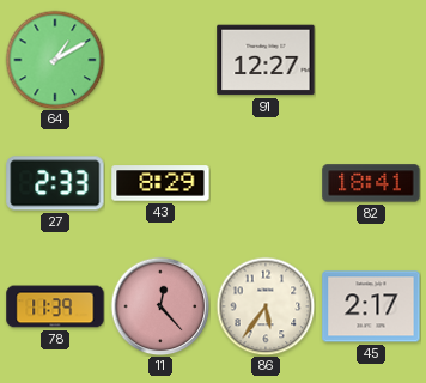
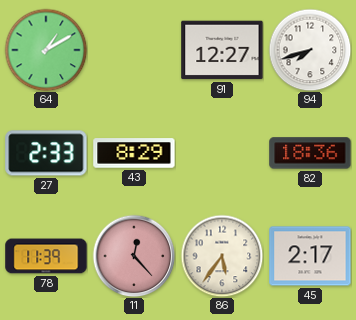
94: none -> 7:42 (310, 50)
82: 18:41 -> 18:36 (310, 153)
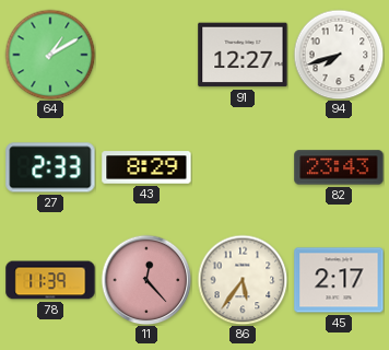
82: 18:36 -> 23:43 (339, 167)
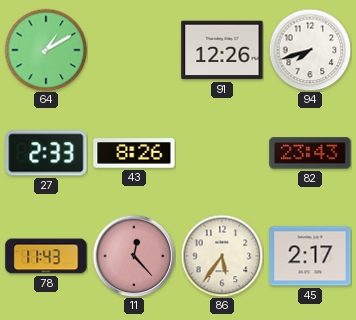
91: 12:27 -> 12:26 (222, 50)
43: 8:29 -> 8:26 (134, 153)
78: 11:39 -> 11:43 (46, 256)
